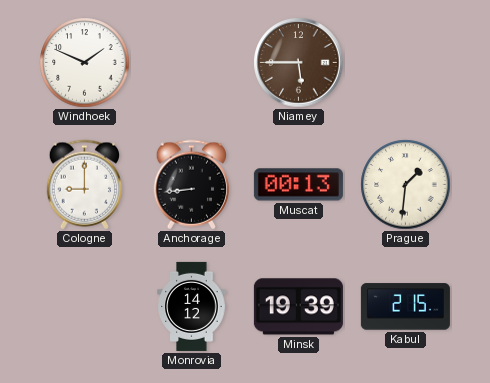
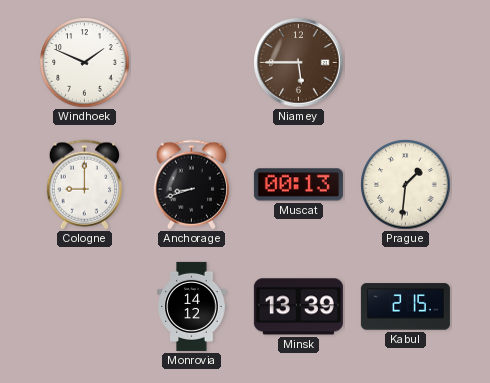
Anchorage: 8:44 -> 8:42 (192, 185)
Minsk: 19:39 -> 13:39 (298, 307)
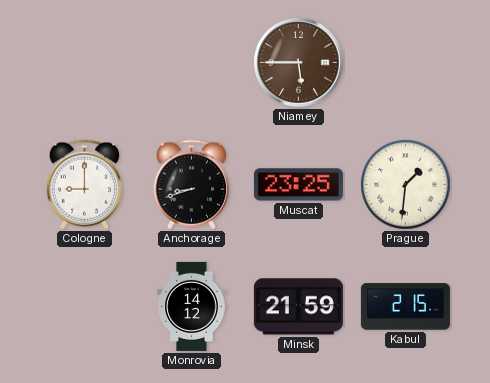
Windhoek: 1:49 -> none (85, 63)
Muscat: 00:13 -> 23:25 (298, 185)
Minsk: 13:39 -> 21:59 (298, 307)
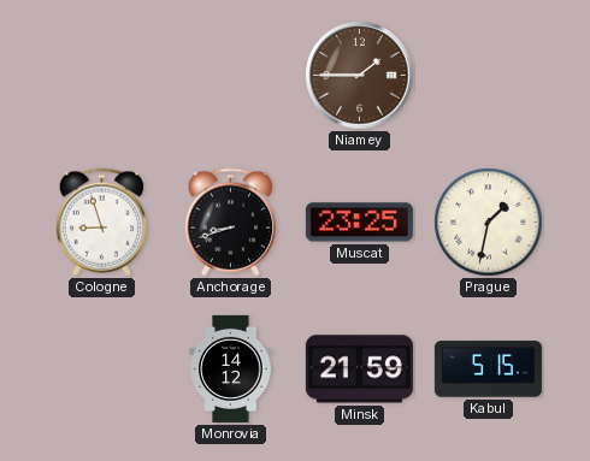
Niamey: 5:45 -> 1:45 (360, 76)
Cologne: 9:00 -> 8:57 (102, 223)
Prague: 1:31 -> 1:32 (489, 223)
Kabul: 2:15 -> 5:15 (488, 370)
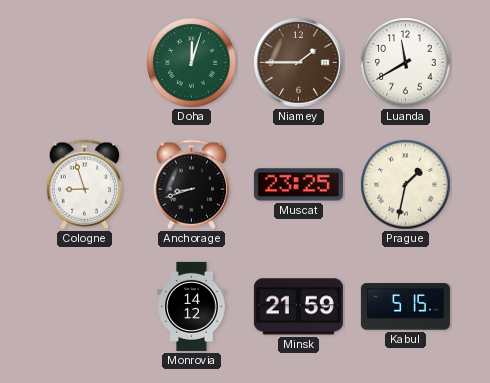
Doha: none -> 12:03 (192, 63)
Luanda: none -> 11:40 (406, 63)
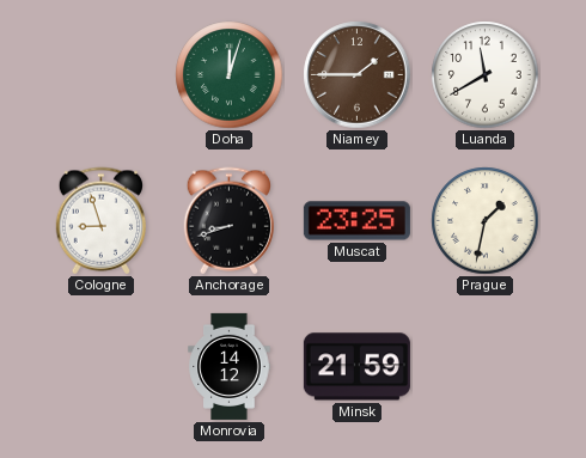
Kabul: 5:15 -> none (405, 307)
